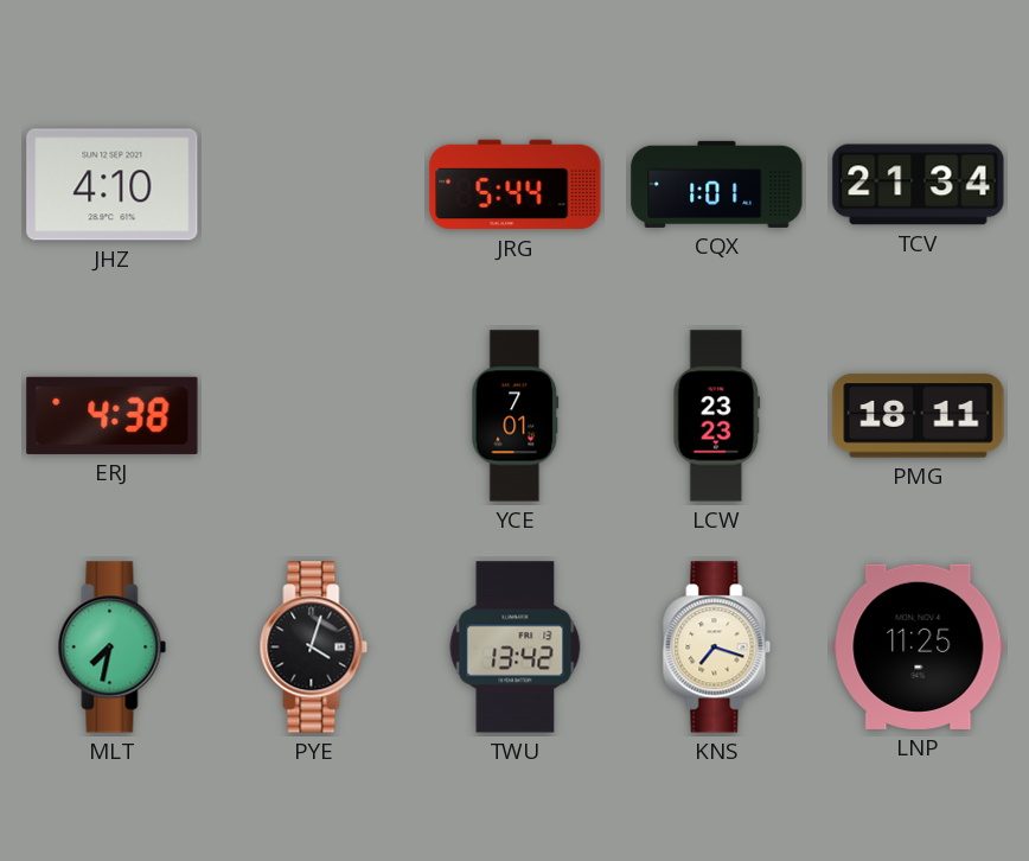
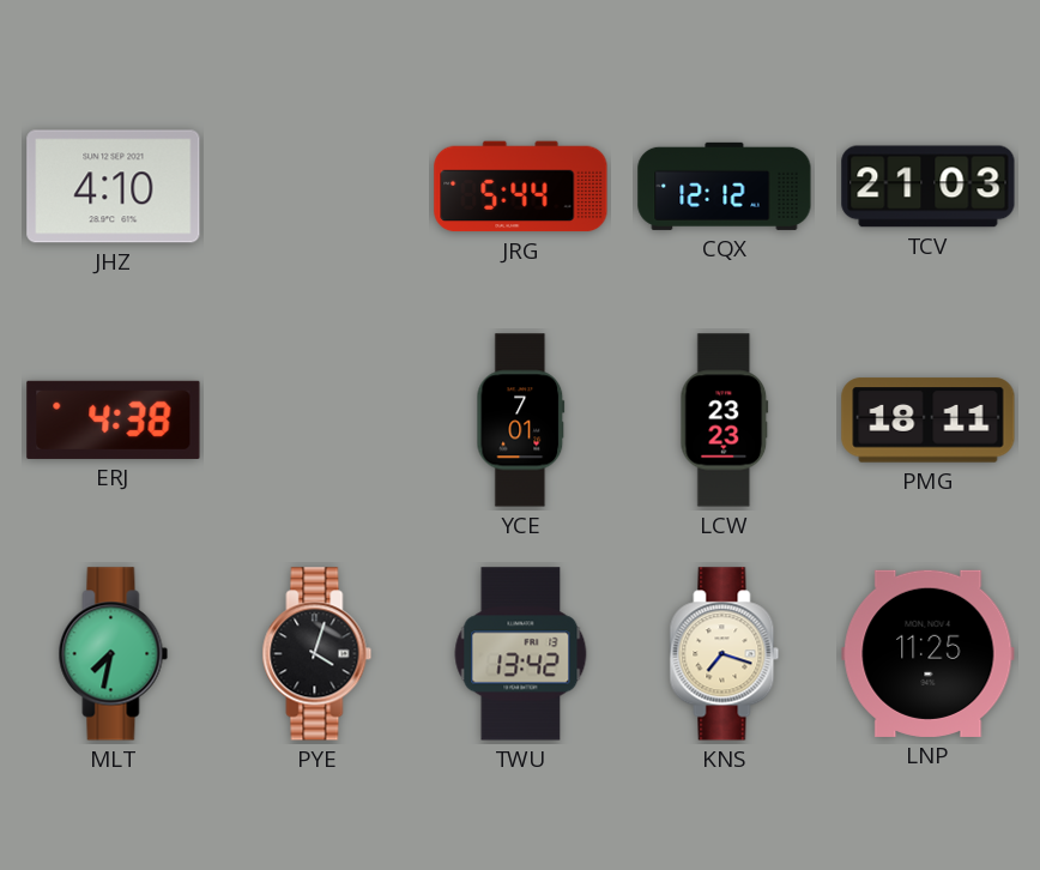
CQX: 1:01 -> 12:12 (725, 186)
TCV: 21:34 -> 21:03 (929, 187)
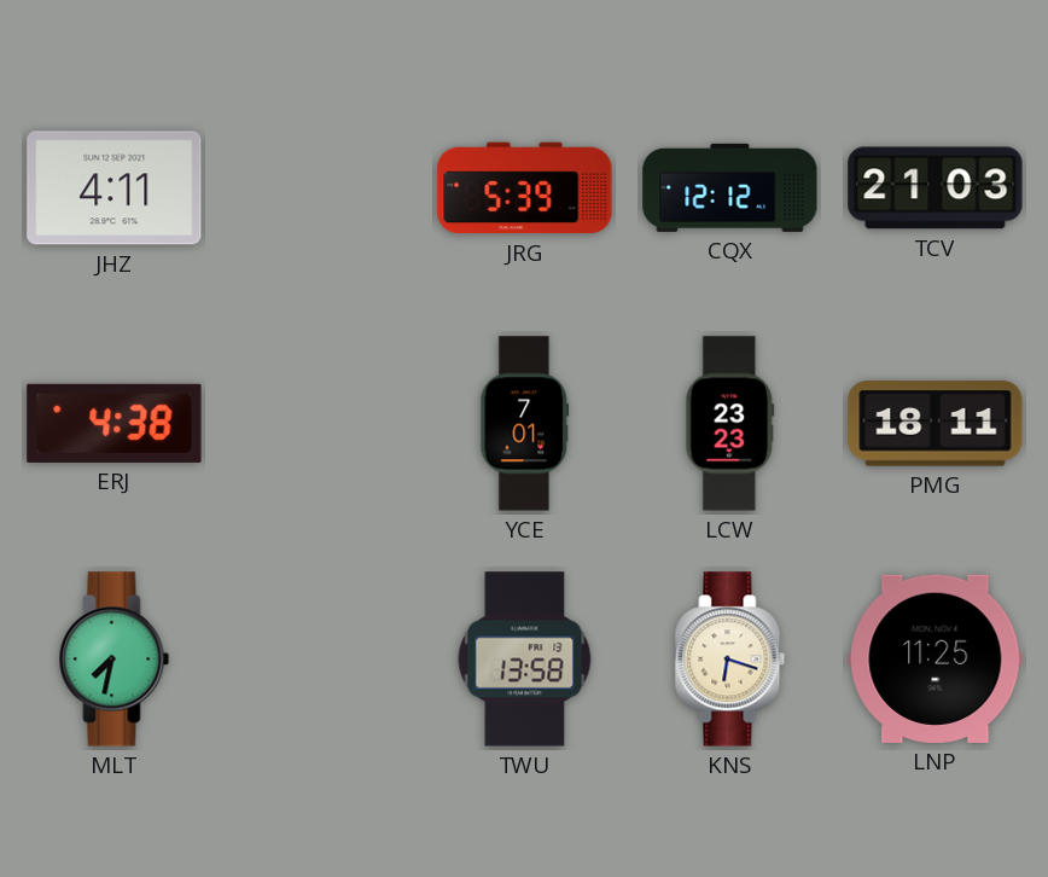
JHZ: 4:10 -> 4:11 (115, 188)
JRG: 5:44 -> 5:39 (525, 188)
PYE: 4:03 -> none (318, 654)
TWU: 13:42 -> 13:58 (525, 660)
KNS: 7:18 -> 6:18 (730, 660)
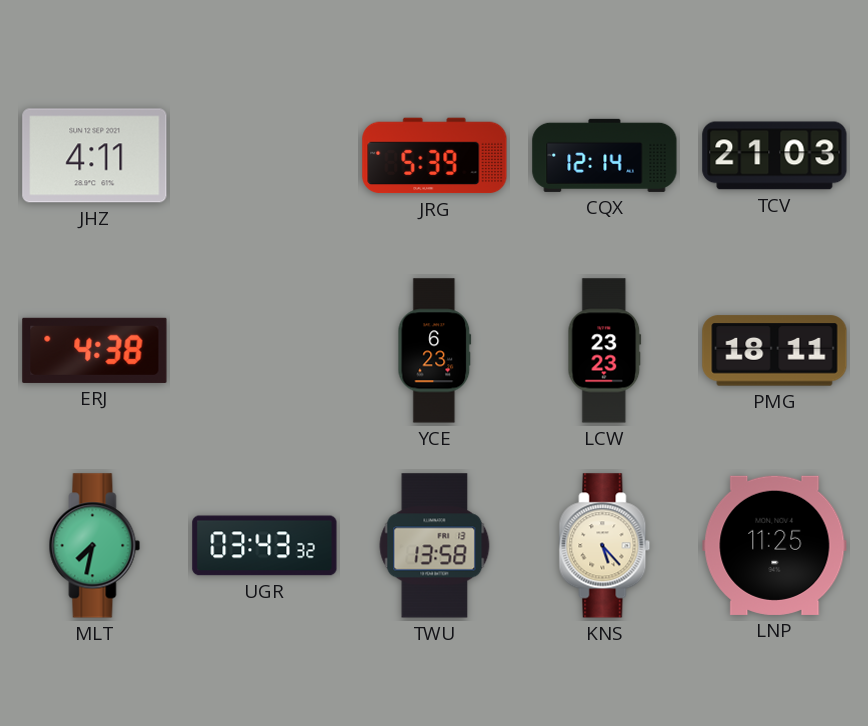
CQX: 12:12 -> 12:14 (605, 155)
YCE: 7:01 -> 6:23 (435, 351)
UGR: none -> 03:43 (265, 546)
KNS: 6:18 -> 5:23 (605, 546)
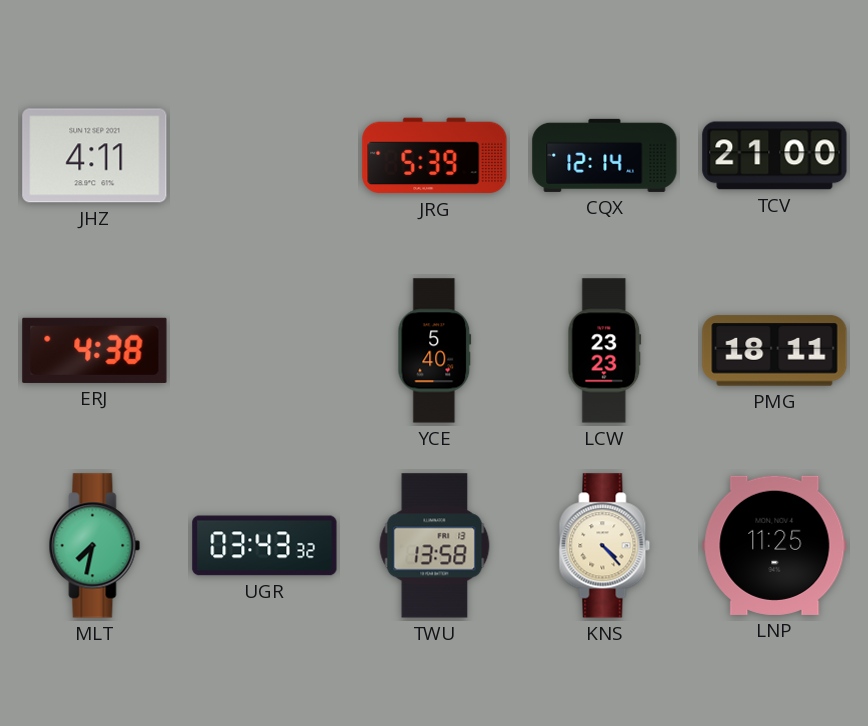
TCV: 21:03 -> 21:00 (775, 156)
YCE: 6:23 -> 5:40 (435, 351)
KNS: 5:23 -> 4:23 (605, 546)
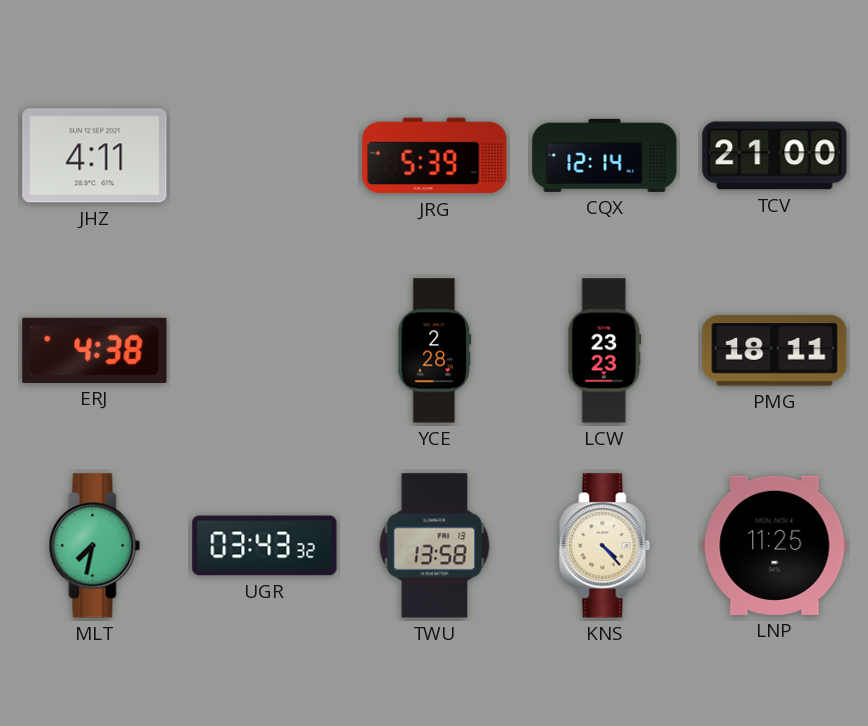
YCE: 5:40 -> 2:28 (435, 351)
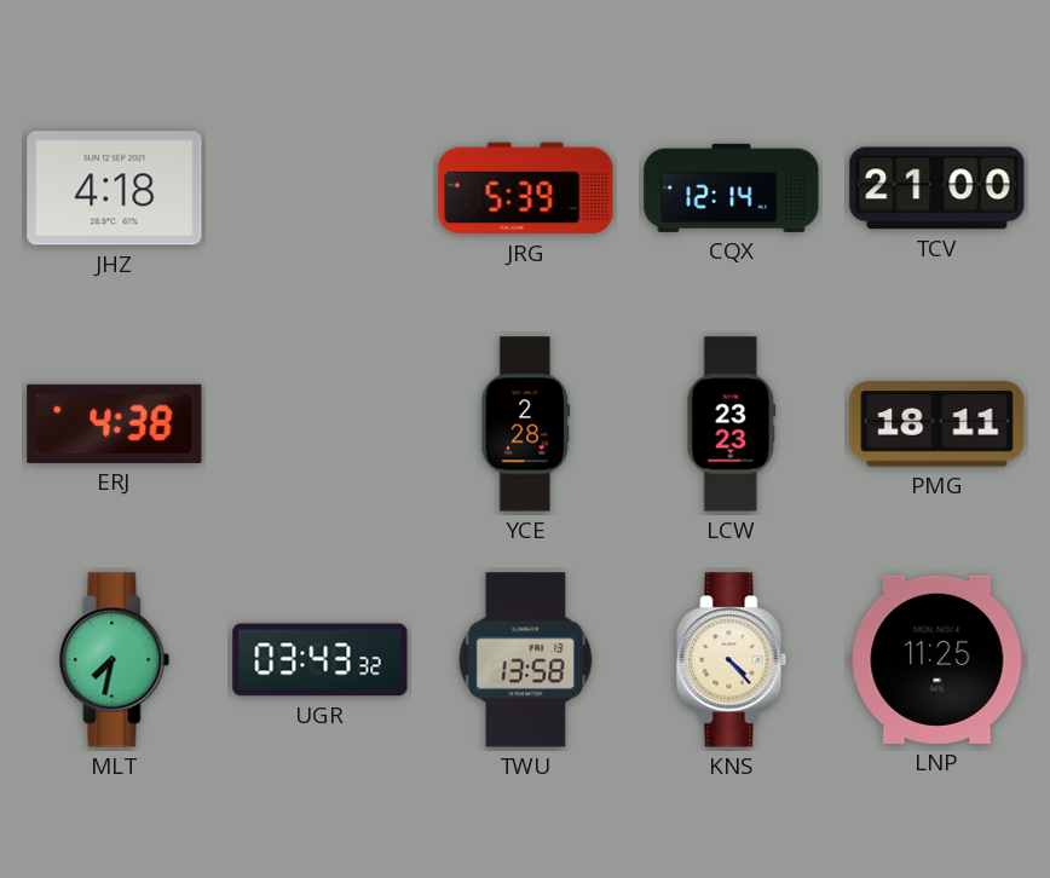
JHZ: 4:11 -> 4:18 (115, 189)
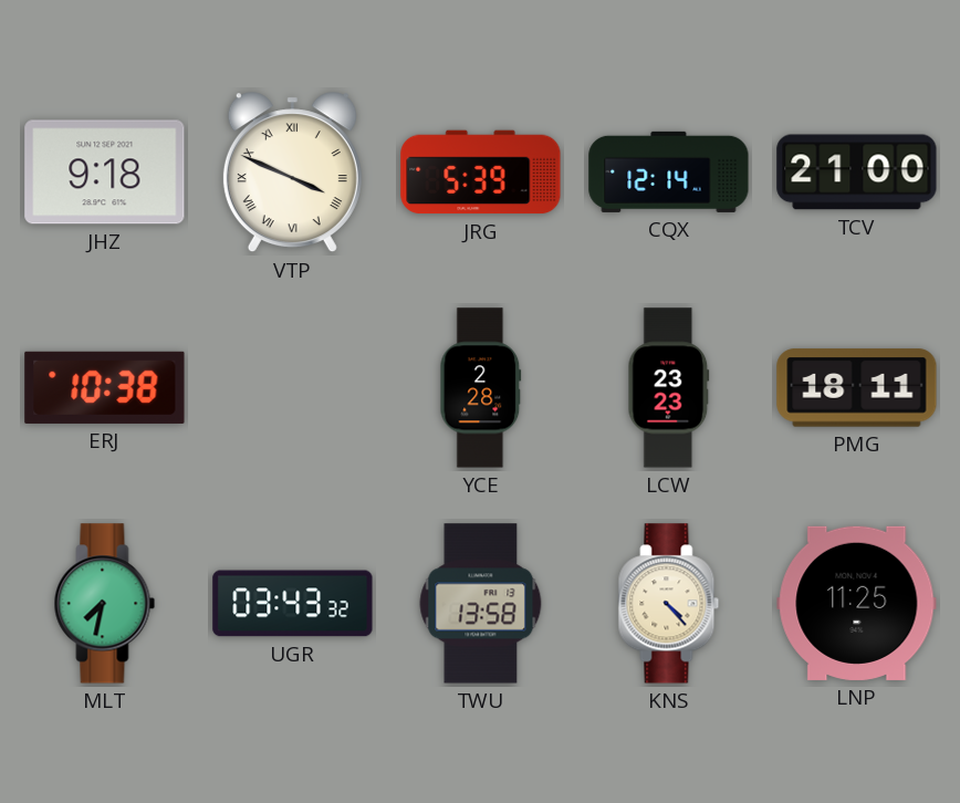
JHZ: 4:18 -> 9:18 (105, 173)
VTP: none -> 3:49 (292, 173)
ERJ: 4:38 -> 10:38 (105, 387)
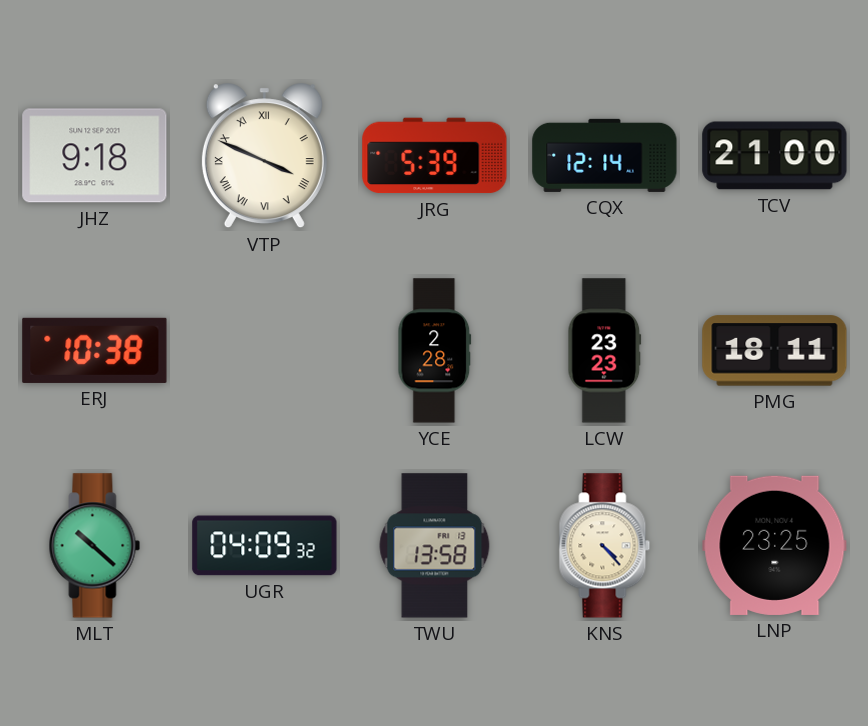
MLT: 7:32 -> 10:22 (95, 546)
UGR: 03:43 -> 04:09 (265, 546)
LNP: 11:25 -> 23:25 (775, 545)
